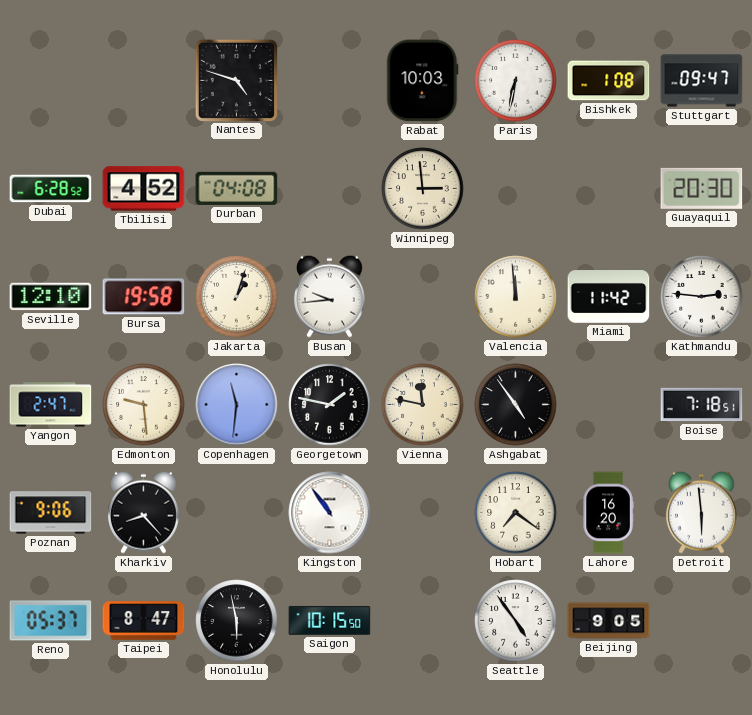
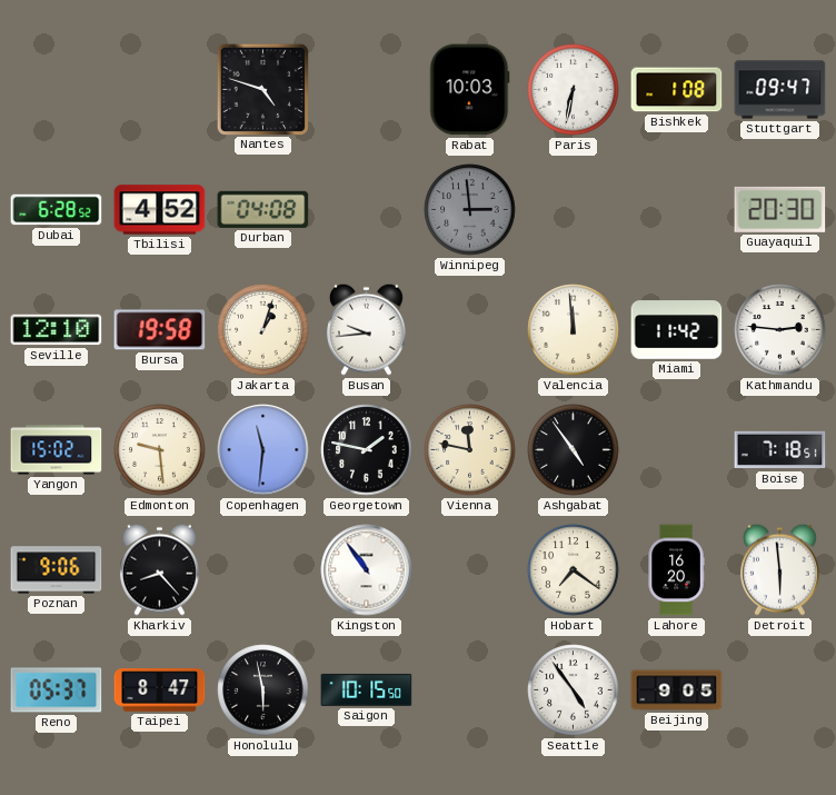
Winnipeg dial: cream -> grey (470, 210)
Yangon: 2:47 -> 15:02 (57, 450)
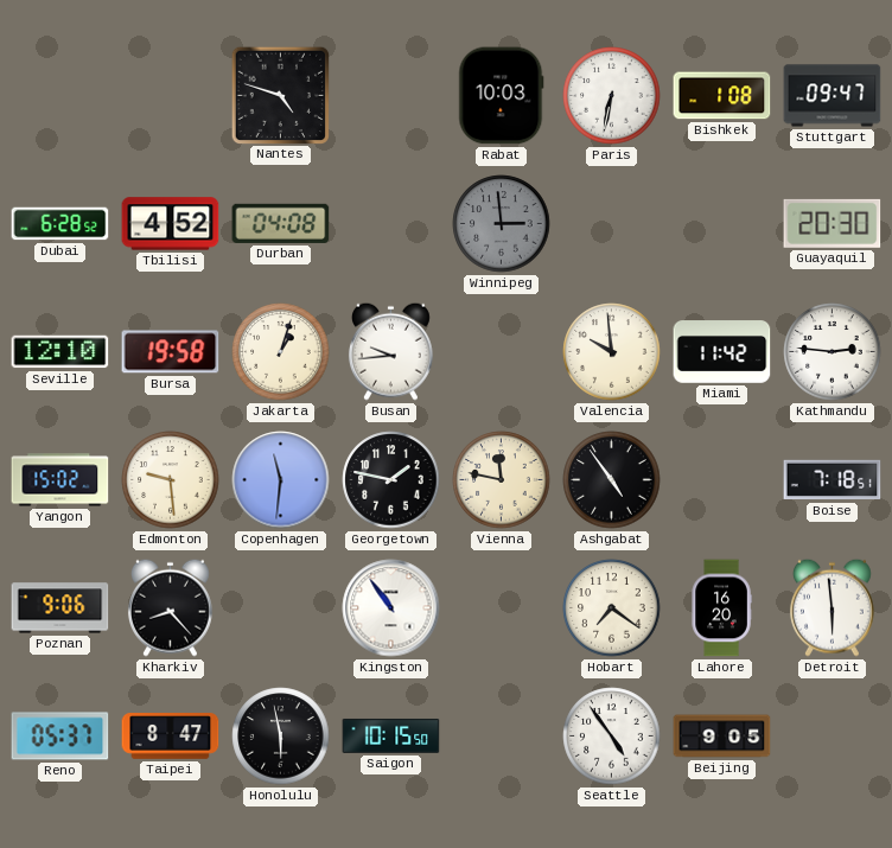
Valencia: 11:59 -> 9:59 (612, 352)
